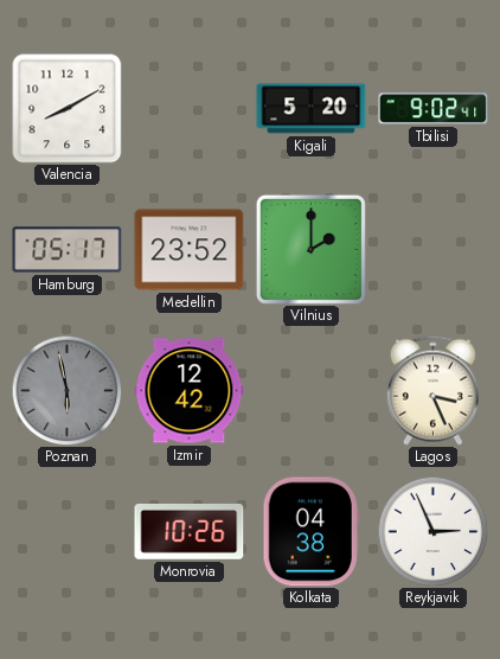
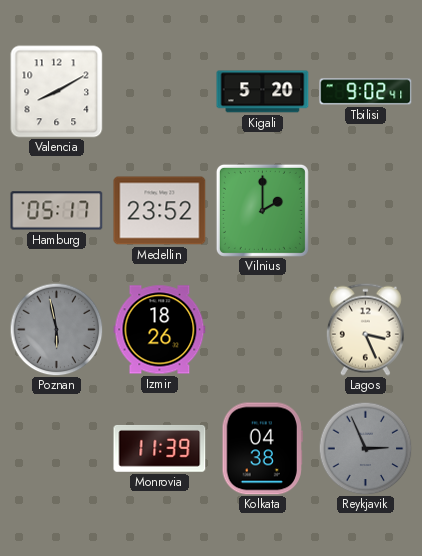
Izmir: 12:42 -> 18:26 (160, 330)
Monrovia: 10:26 -> 11:39 (160, 448)
Reykjavik dial: white -> grey (365, 448)
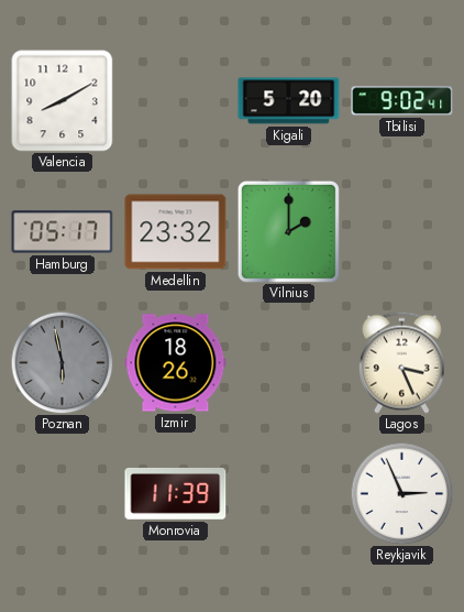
Medellin: 23:52 -> 23:32 (176, 232)
Kolkata: 04:38 -> none (262, 449)
Reykjavik dial: grey -> white (401, 493)
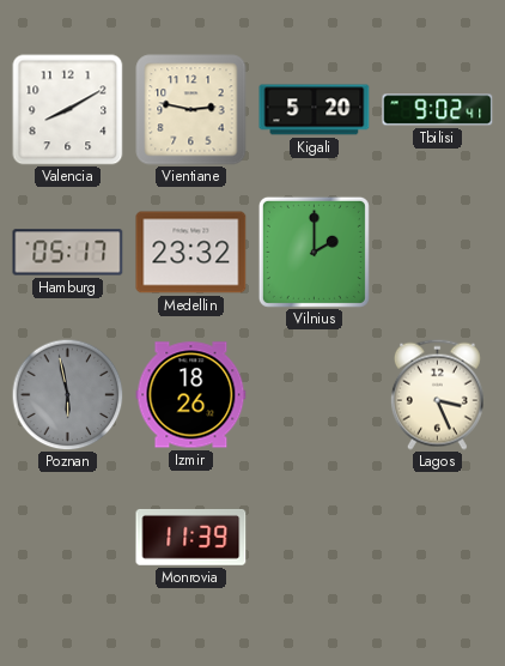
Vientiane: none -> 2:47 (191, 110)
Reykjavik: 2:56 -> none (401, 493)
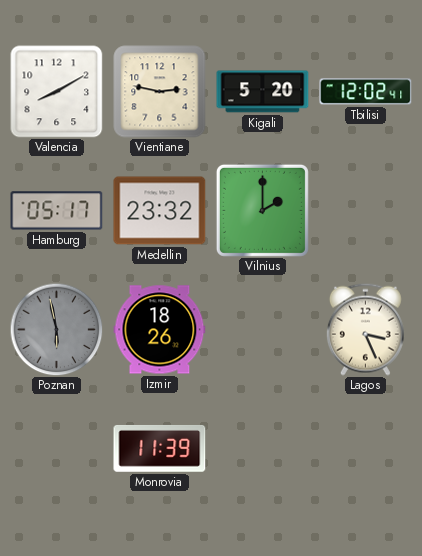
Tbilisi: 9:02 -> 12:02 (366, 92)
